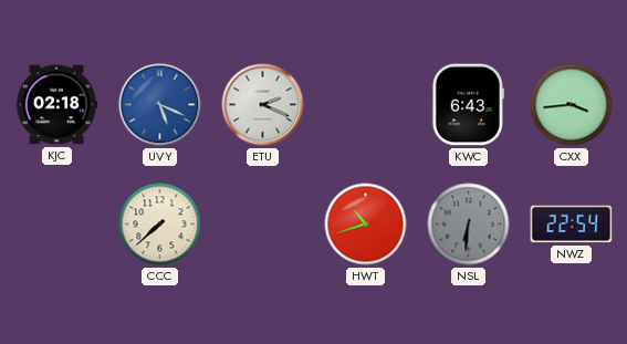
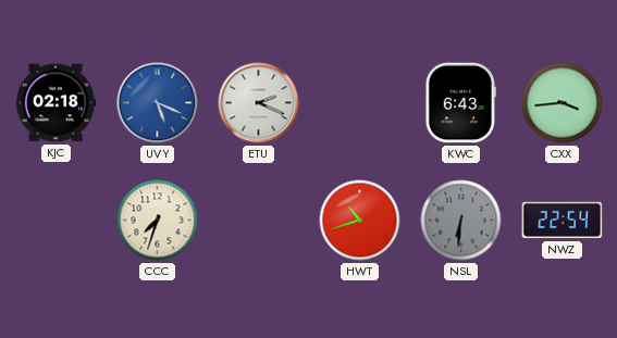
CCC: 7:38 -> 7:33 (158, 221)
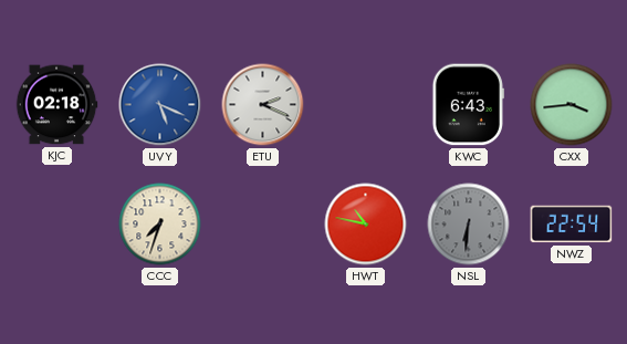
HWT: 10:42 -> 10:47 (366, 225)
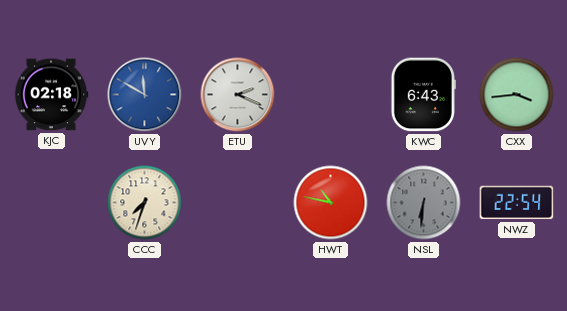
UVY: 5:19 -> 11:50 (145, 95)
